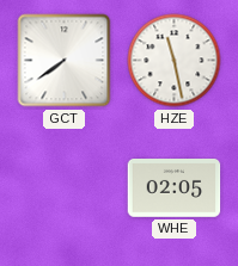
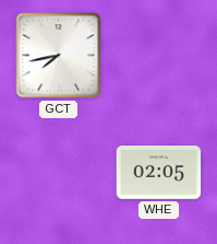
GCT: 7:39 -> 7:43 (59, 56)
HZE: 11:28 -> none (175, 61)
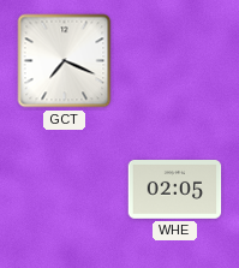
GCT: 7:43 -> 7:19 (65, 61)
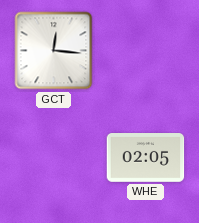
GCT: 7:19 -> 12:16 (54, 51)
